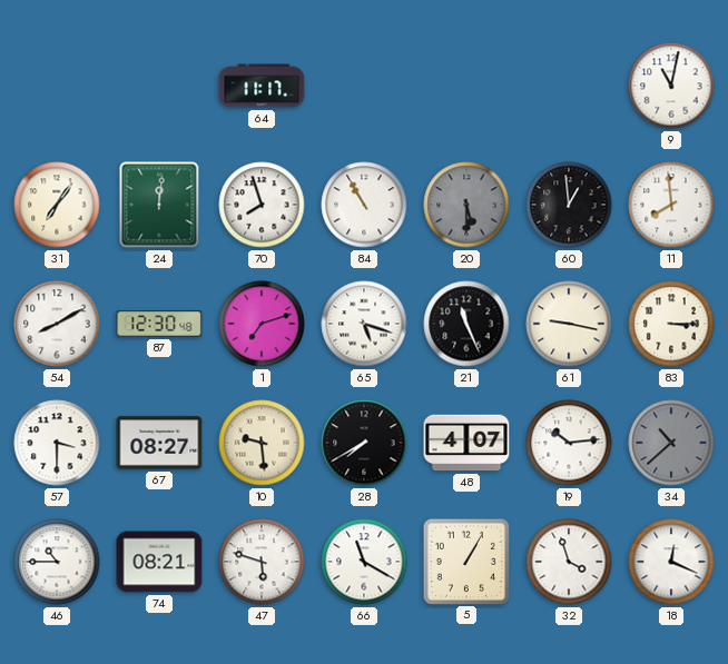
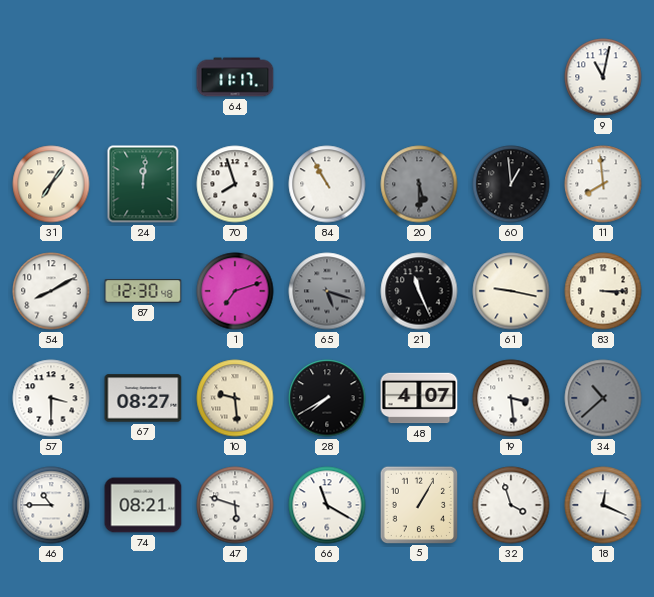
65 dial: white -> grey (327, 291)
19: 10:14 -> 3:29 (511, 398)
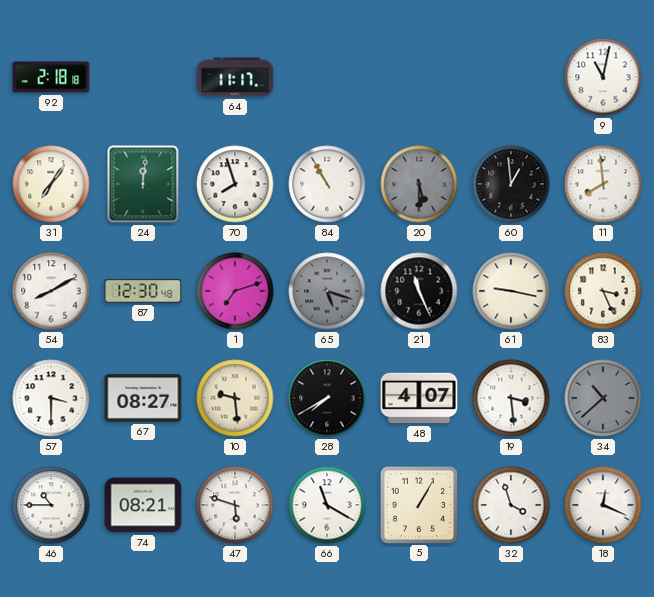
92: none -> 2:18 (51, 77)
83: 3:15 -> 3:26 (603, 291)
